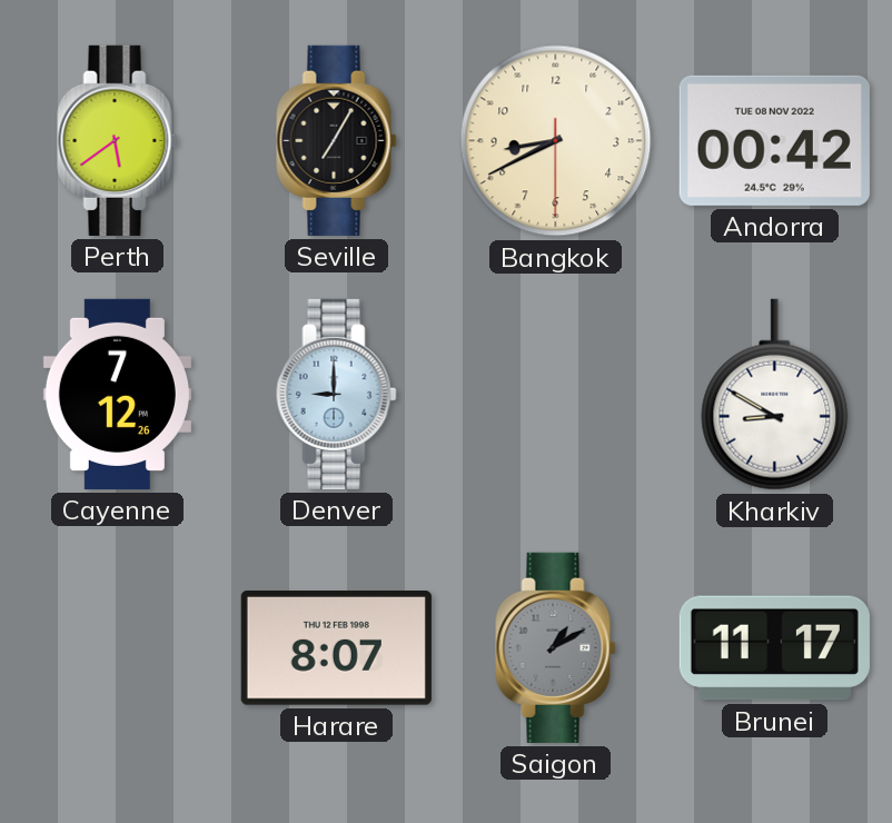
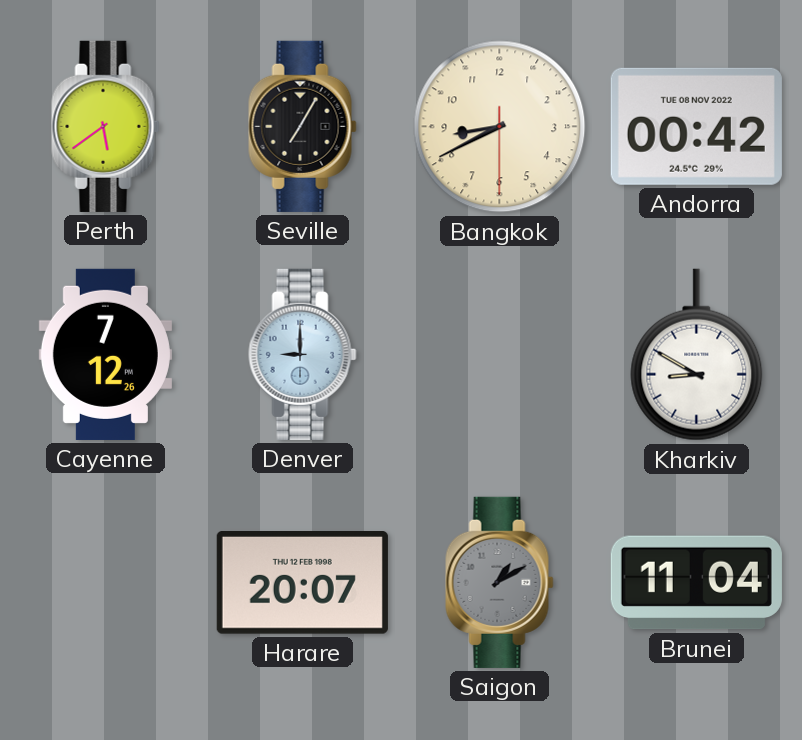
Harare: 8:07 -> 20:07 (302, 583)
Brunei: 11:17 -> 11:04 (696, 583)
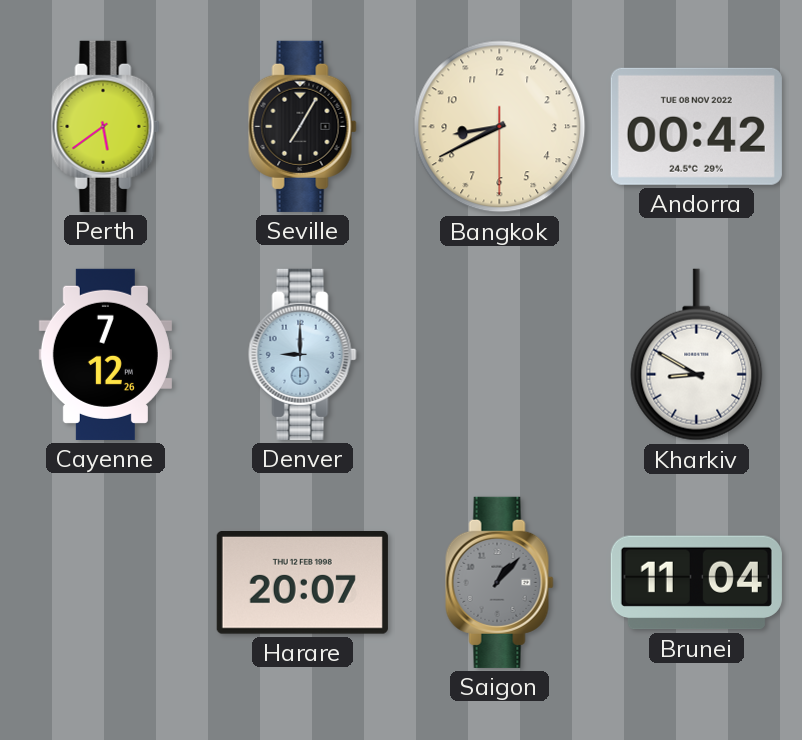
Saigon: 1:10 -> 1:07 (500, 582)
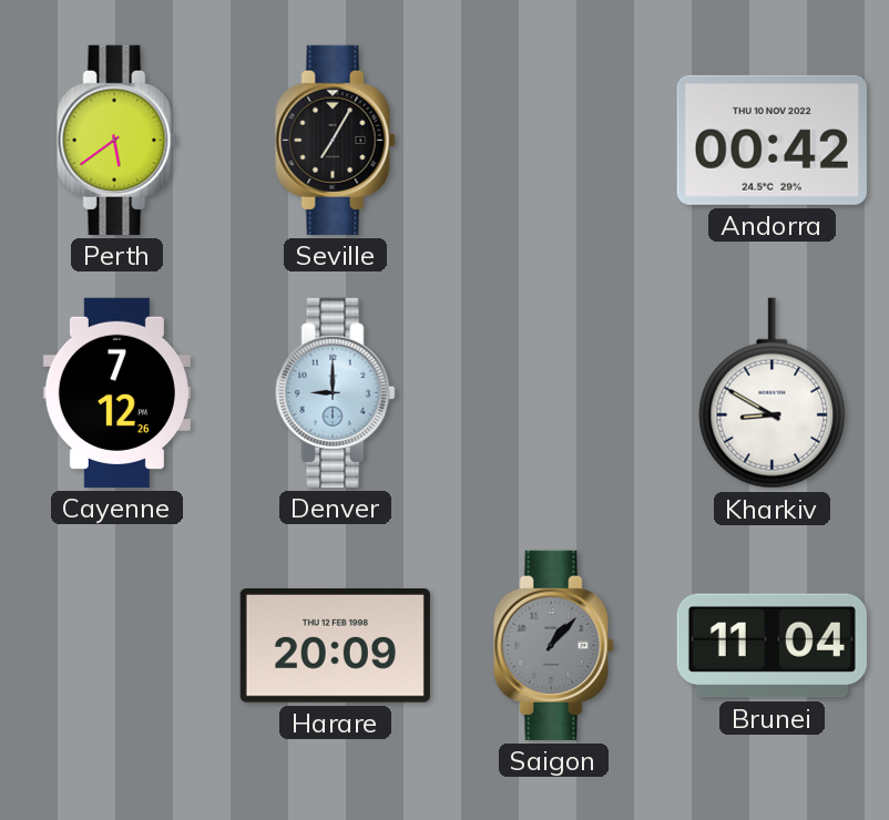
Bangkok: 8:40 -> none (500, 127)
Andorra date: TUE 08 NOV 2022 -> THU 10 NOV 2022 (772, 140)
Harare: 20:07 -> 20:09 (335, 646)
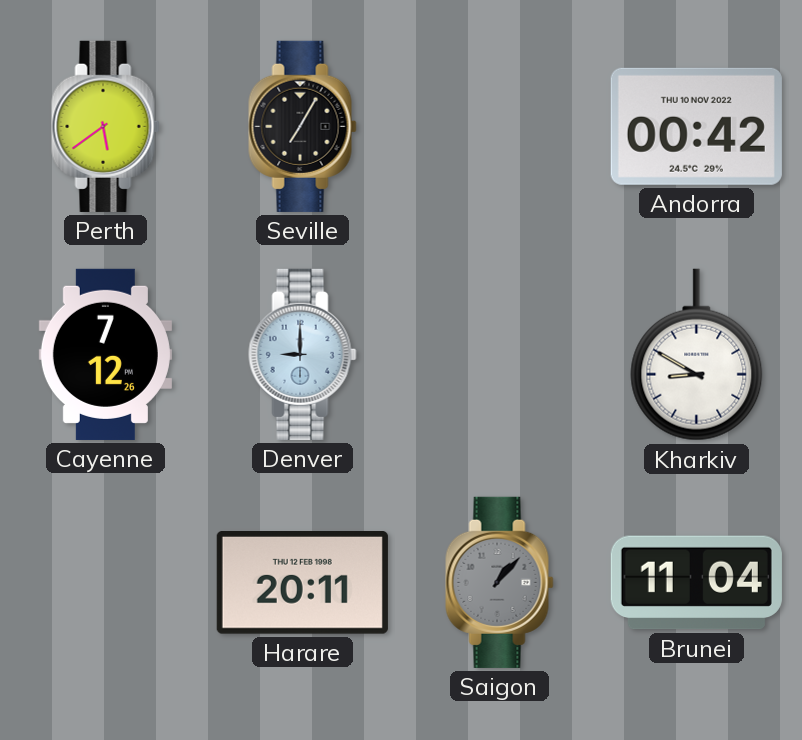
Harare: 20:09 -> 20:11 (302, 583)
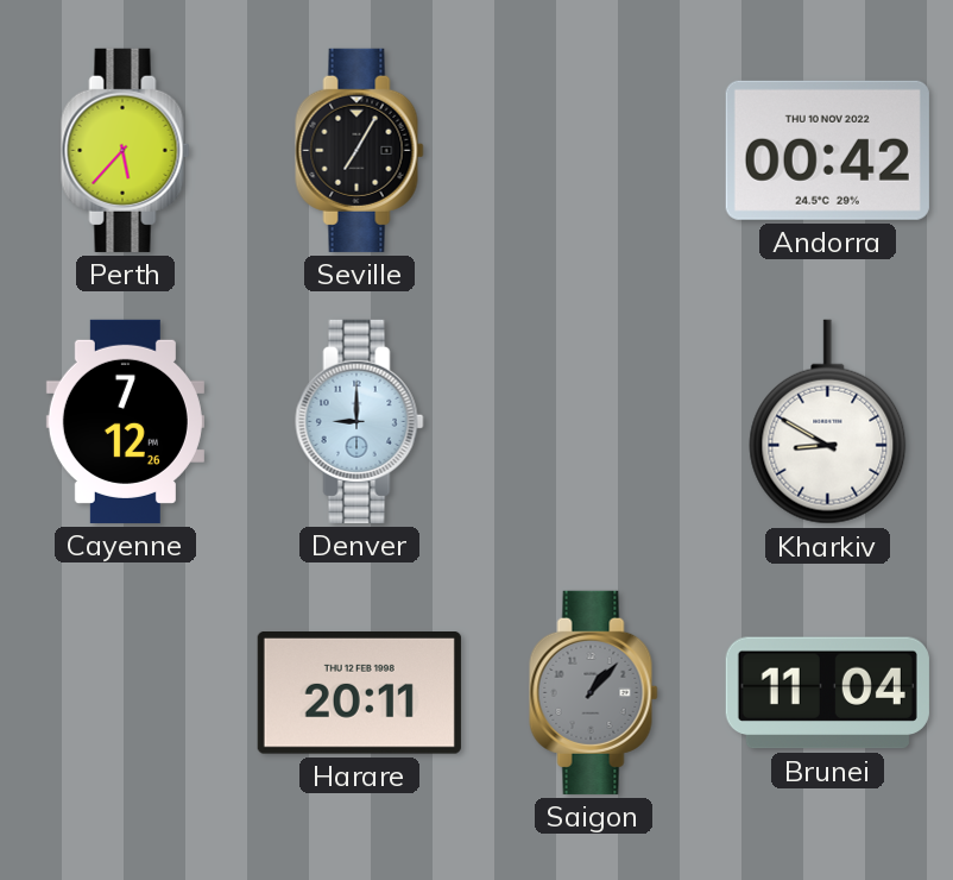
Perth: 5:39 -> 5:37 (126, 150)
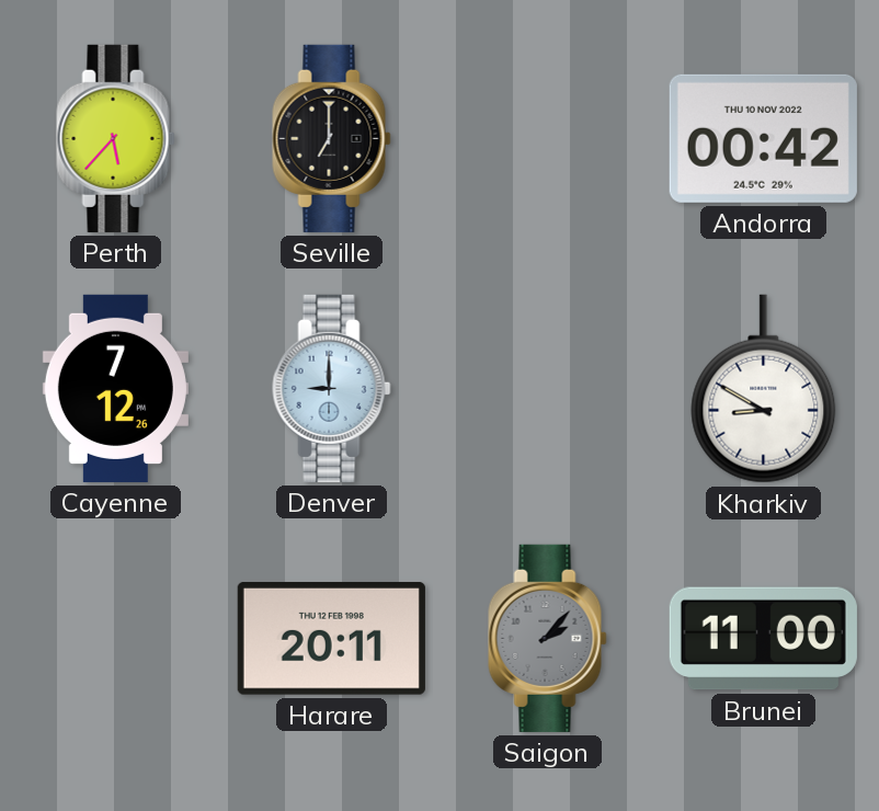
Seville: 7:05 -> 7:00 (332, 138)
Saigon: 1:07 -> 2:07 (548, 638)
Brunei: 11:04 -> 11:00 (763, 639)
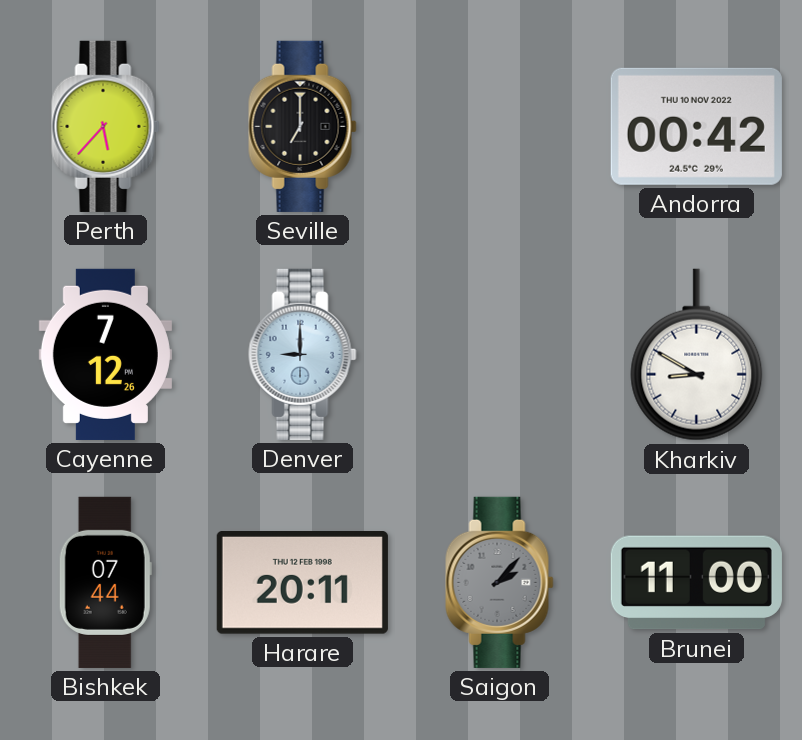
Bishkek: none -> 07:44 (105, 582)
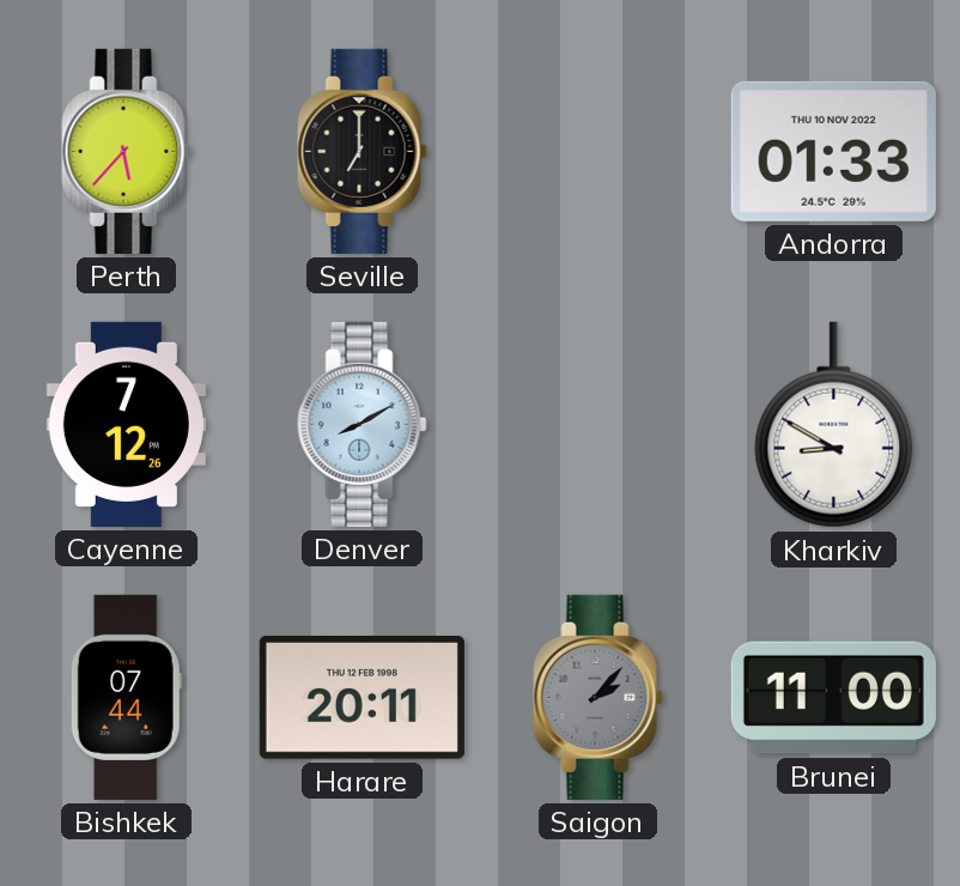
Andorra: 00:42 -> 01:33 (833, 151)
Denver: 9:00 -> 8:10 (363, 424)
